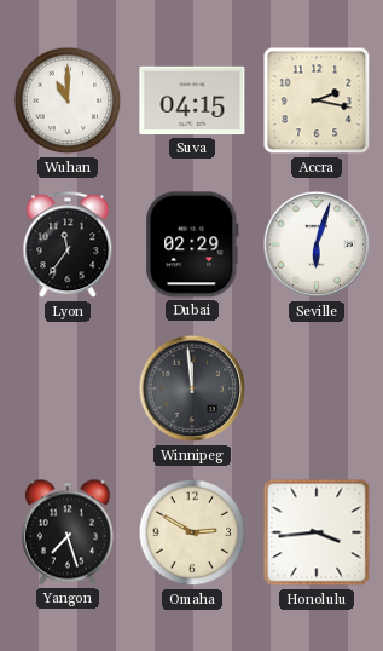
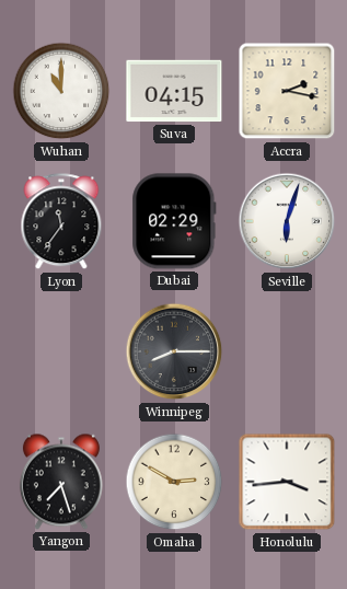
Winnipeg: 11:59 -> 8:15 (174, 351)
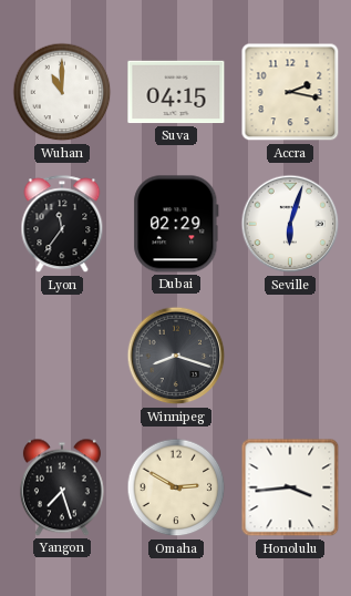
Winnipeg: 8:15 -> 8:18 (176, 356)
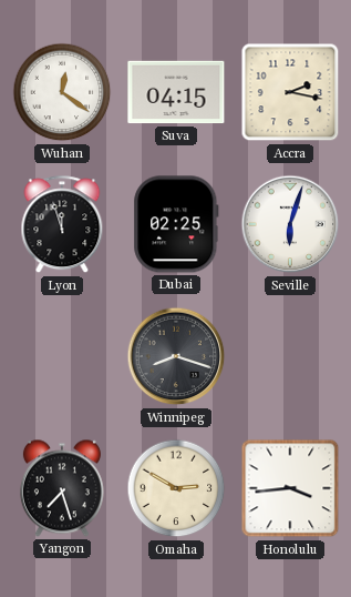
Wuhan: 11:00 -> 12:21 (62, 92)
Lyon: 11:36 -> 11:57 (62, 225)
Dubai: 02:29 -> 02:25 (176, 224)
